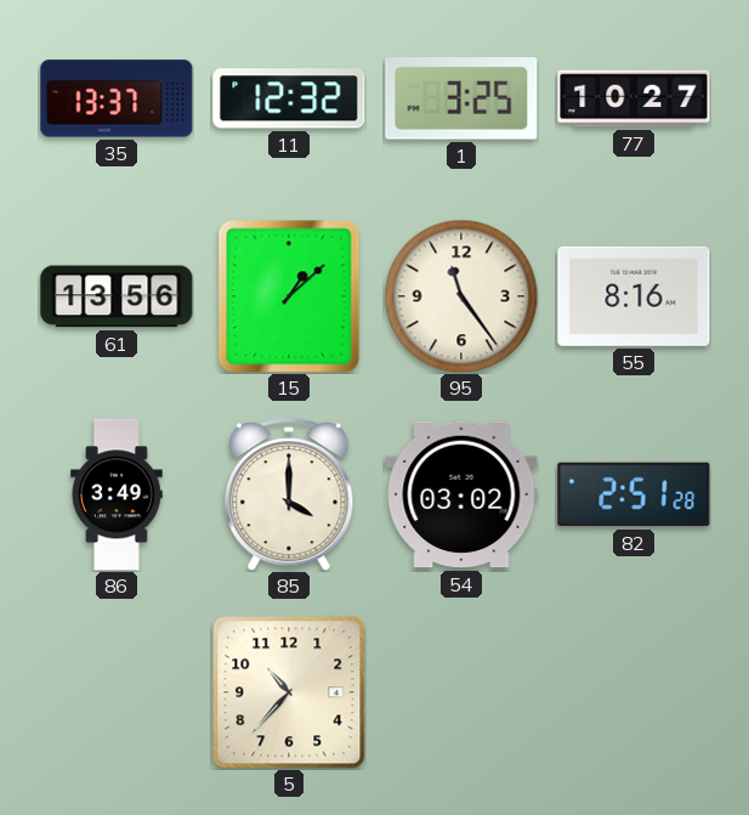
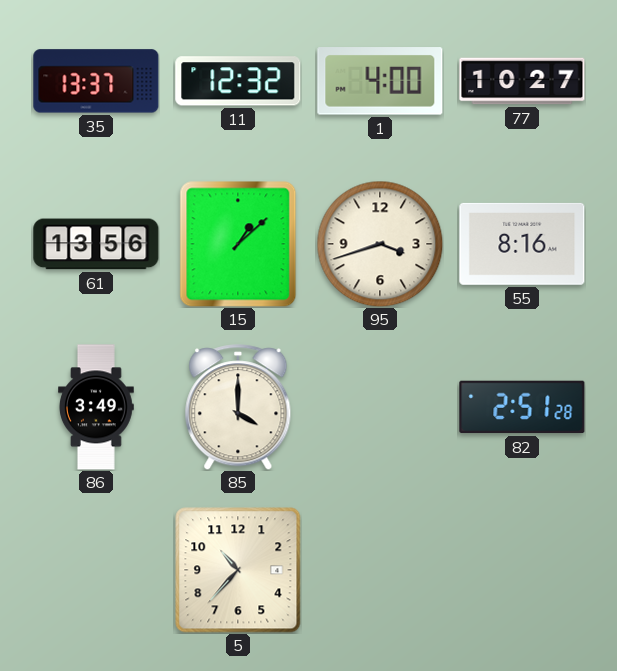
1: 3:25 -> 4:00 (380, 81)
95: 11:24 -> 3:42 (380, 244)
54: 03:02 -> none (461, 494)
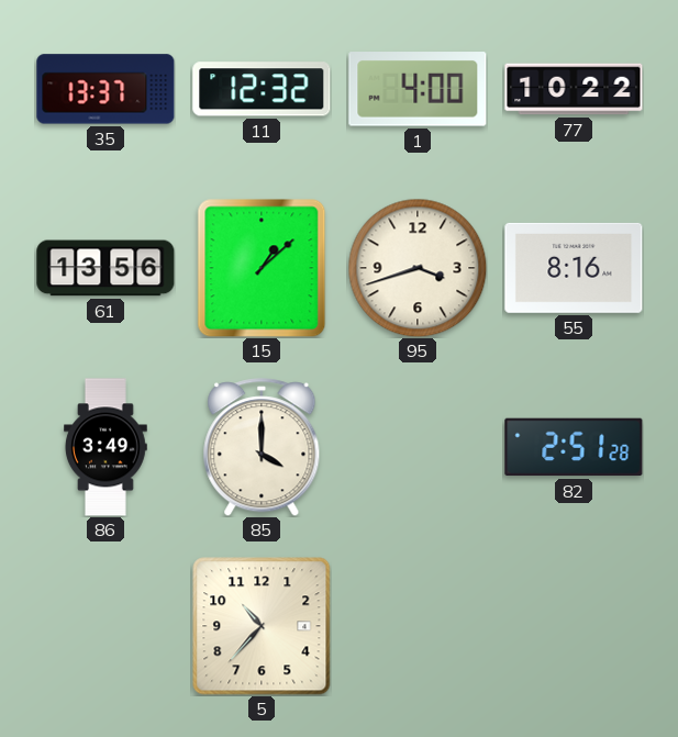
77: 10:27 -> 10:22 (574, 89)
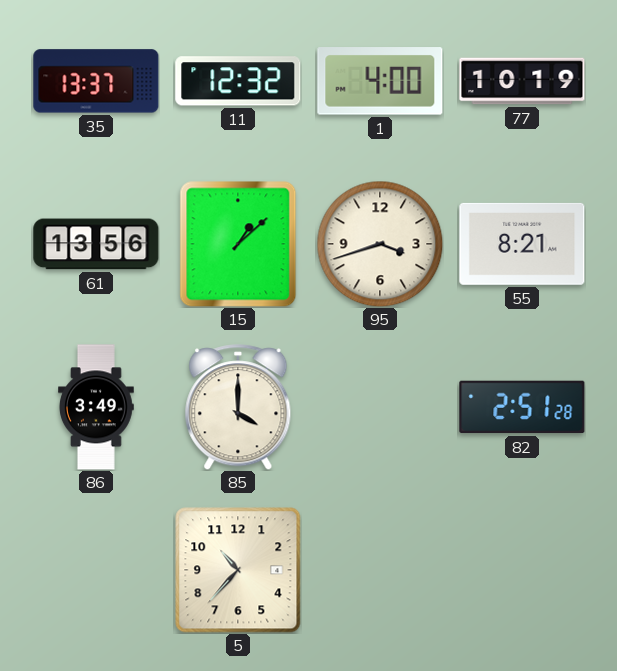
77: 10:22 -> 10:19 (522, 81)
55: 8:16 -> 8:21 (522, 244)
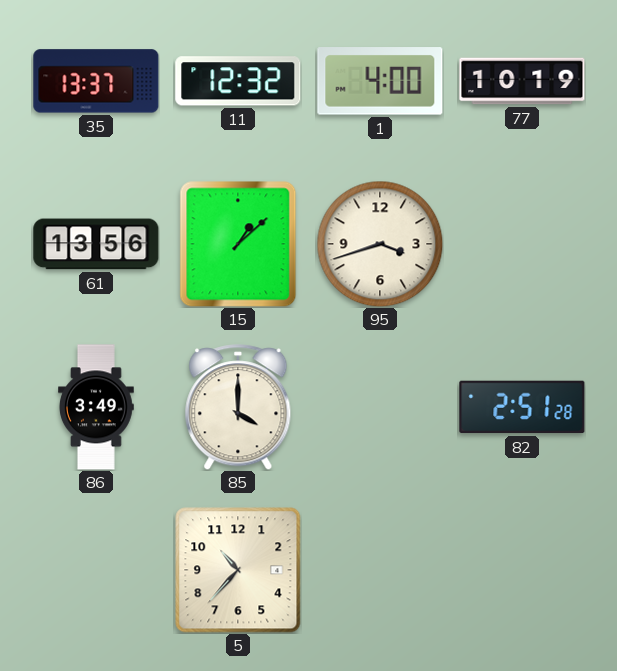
55: 8:21 -> none (522, 244)
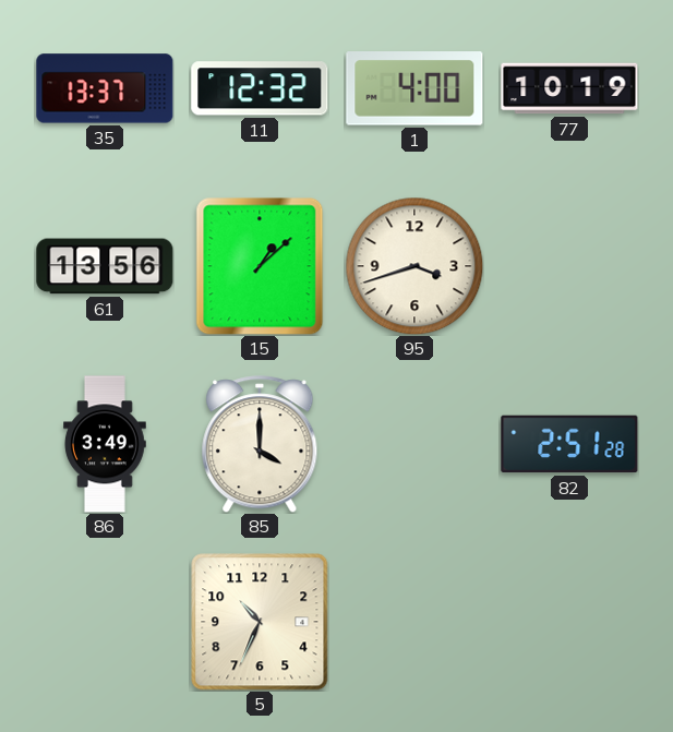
5: 10:37 -> 10:34 (260, 622)
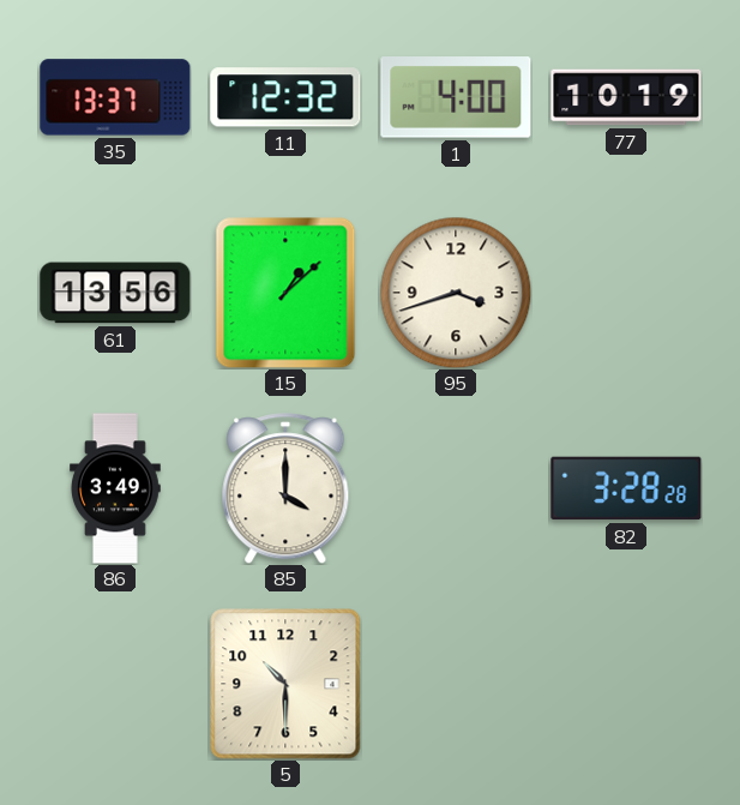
82: 2:51 -> 3:28 (626, 488)
5: 10:34 -> 10:30 (285, 684)
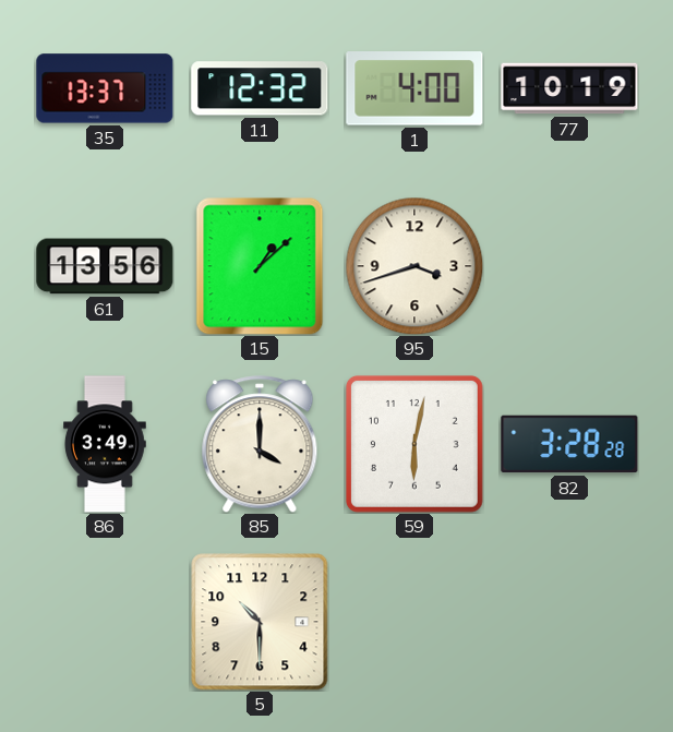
59: none -> 6:02 (414, 444)
